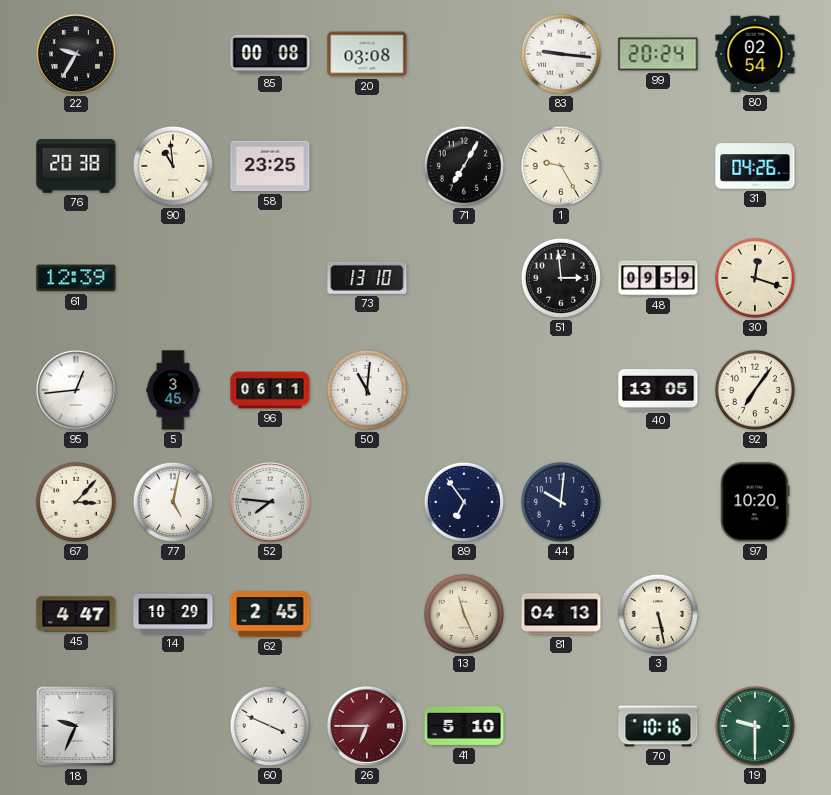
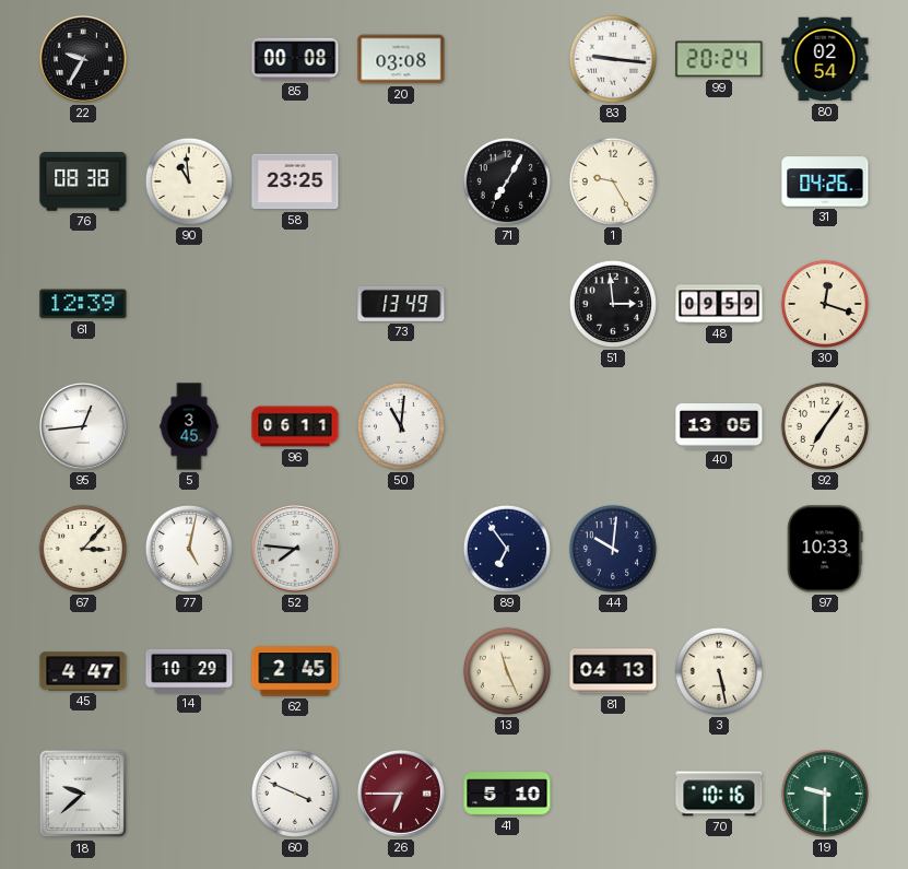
76: 20:38 -> 08:38 (83, 183)
73: 13:10 -> 13:49 (401, 304)
97: 10:20 -> 10:33 (825, 549)
18: 9:34 -> 9:38 (83, 794)
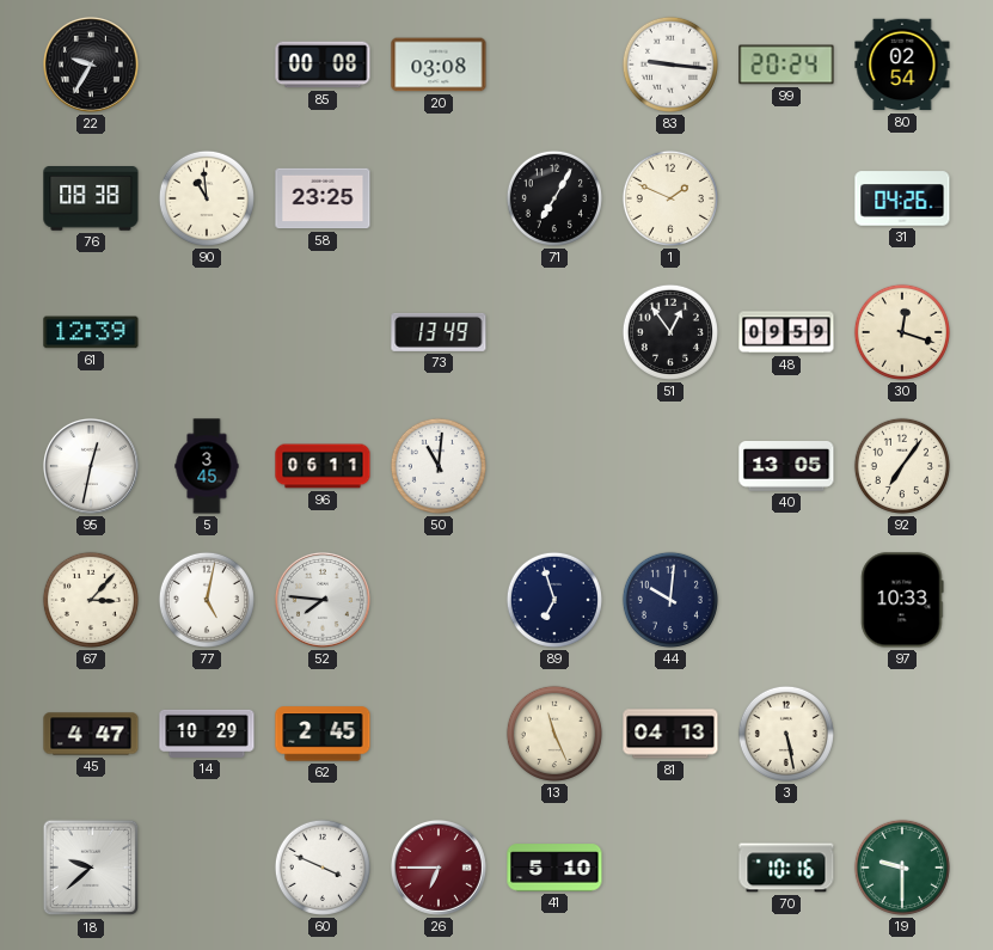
1: 9:25 -> 1:49 (670, 198)
51: 2:59 -> 12:54 (670, 332)
95: 12:44 -> 12:32 (91, 466)
89: 6:54 -> 6:57 (554, 600)
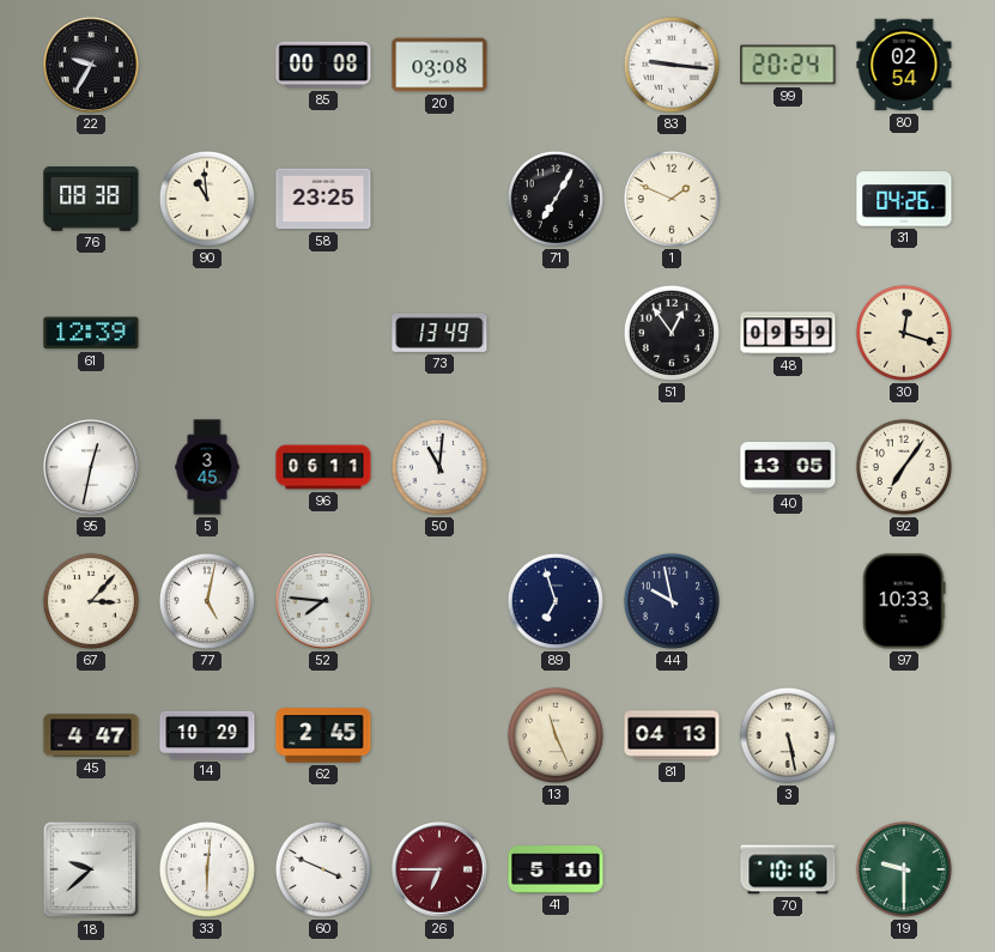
44: 10:01 -> 9:58 (672, 601)
33: none -> 6:01 (207, 869)
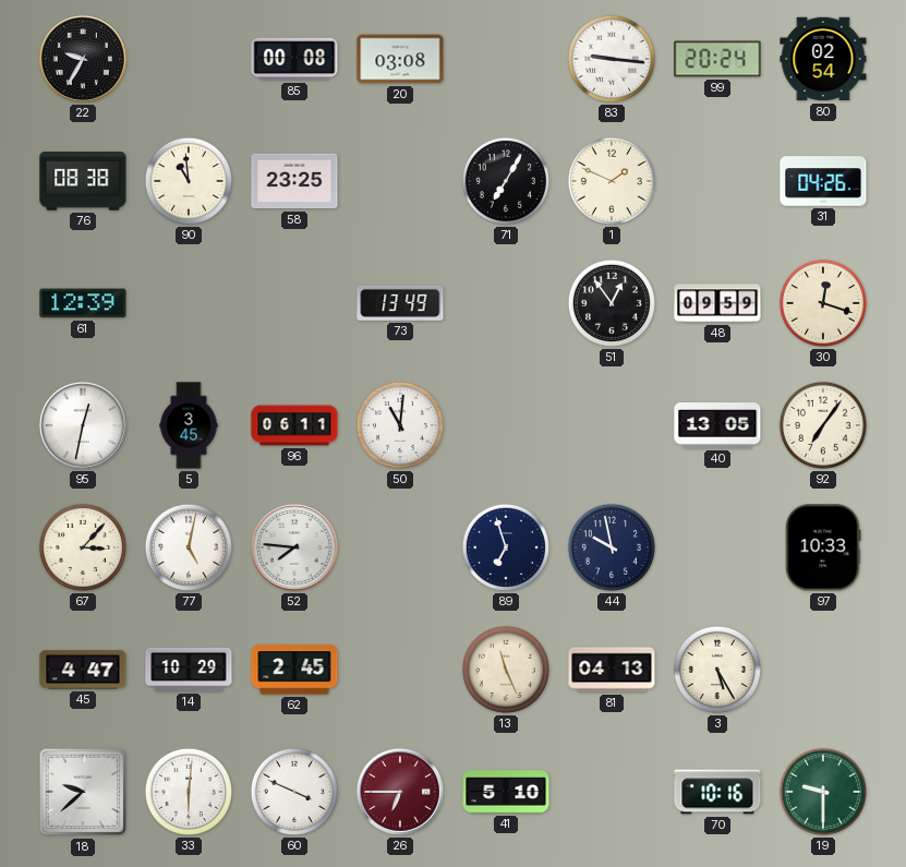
3: 5:28 -> 5:25 (717, 670)
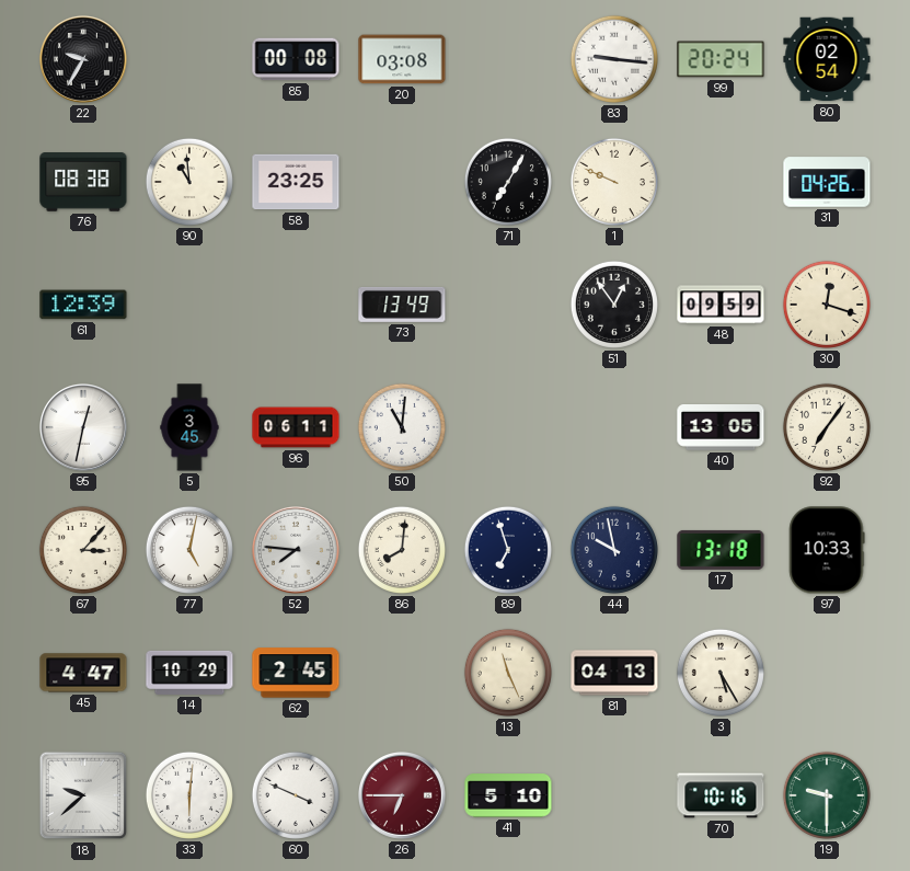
1: 1:49 -> 9:49 (614, 182)
86: none -> 8:01 (402, 550)
17: none -> 13:18 (721, 550)
